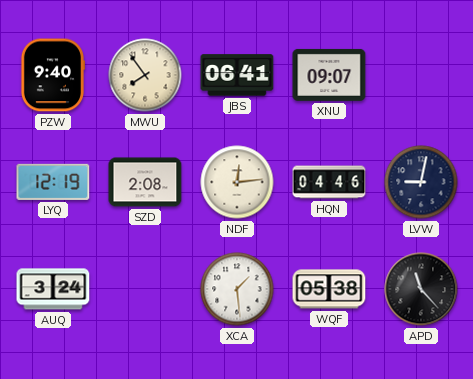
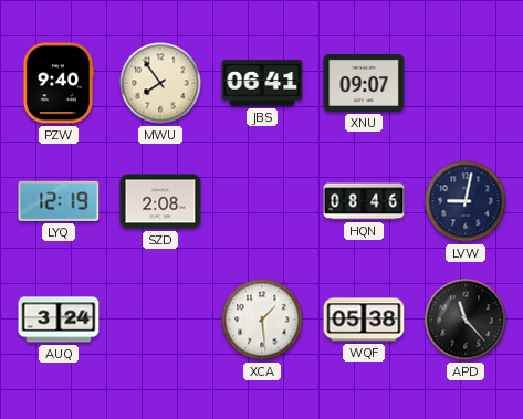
NDF: 12:14 -> none (237, 182)
HQN: 04:46 -> 08:46 (364, 201)
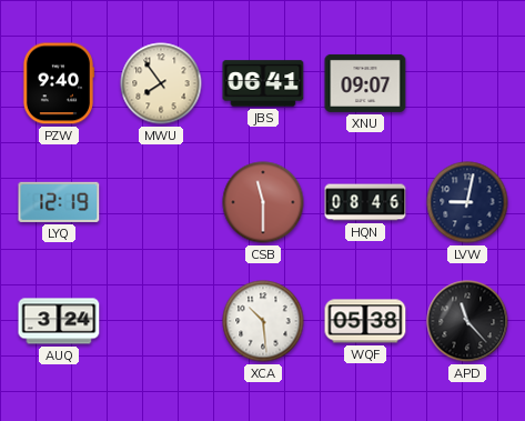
SZD: 2:08 -> none (160, 201)
CSB: none -> 11:30 (263, 202)
XCA: 1:29 -> 10:29 (263, 321)
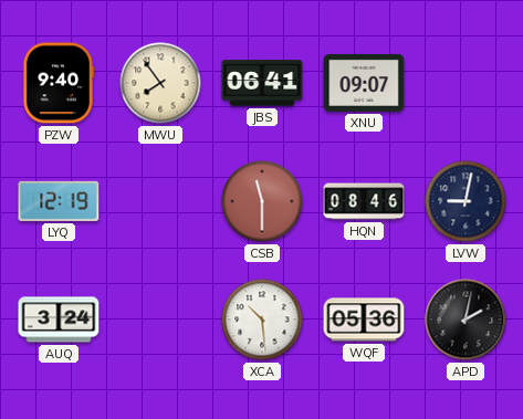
WQF: 05:38 -> 05:36 (364, 320)
APD: 11:23 -> 2:02 (466, 320)
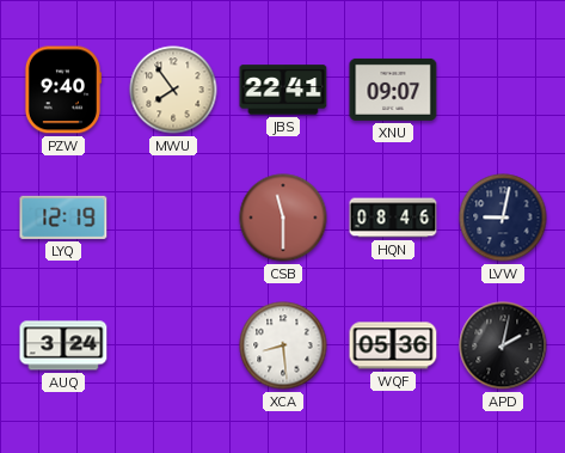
JBS: 06:41 -> 22:41 (283, 90)
XCA: 10:29 -> 8:29 (283, 345)
